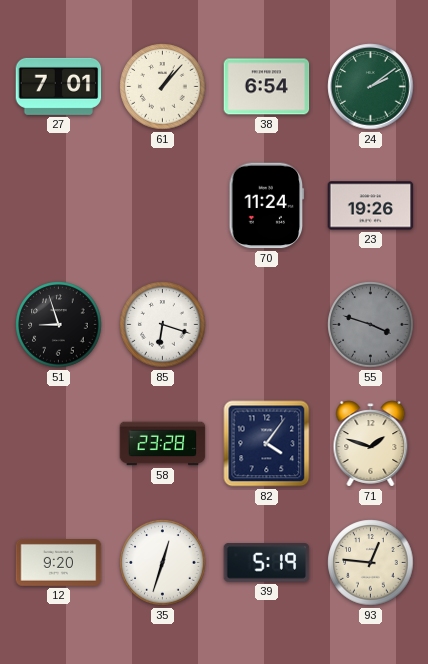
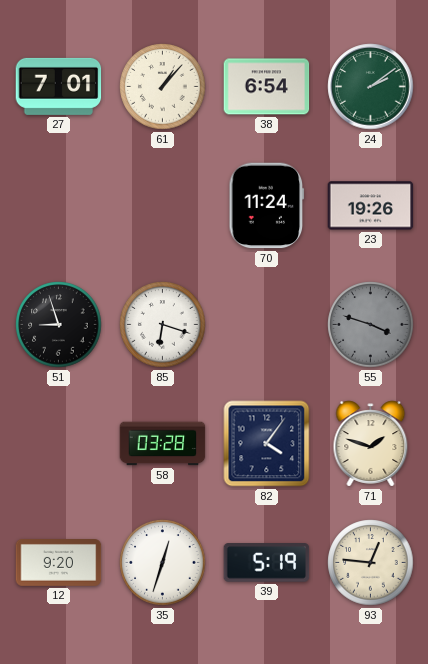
58: 23:28 -> 03:28 (163, 444)
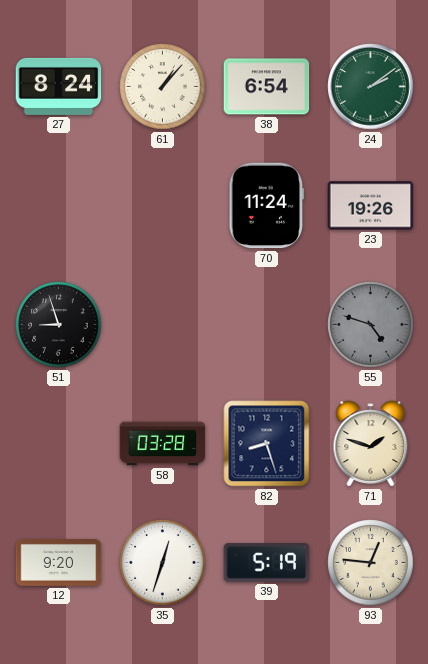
27: 7:01 -> 8:24 (59, 86)
85: 6:18 -> none (163, 325)
55: 3:48 -> 4:48 (371, 325)
82: 4:06 -> 8:27 (267, 444)
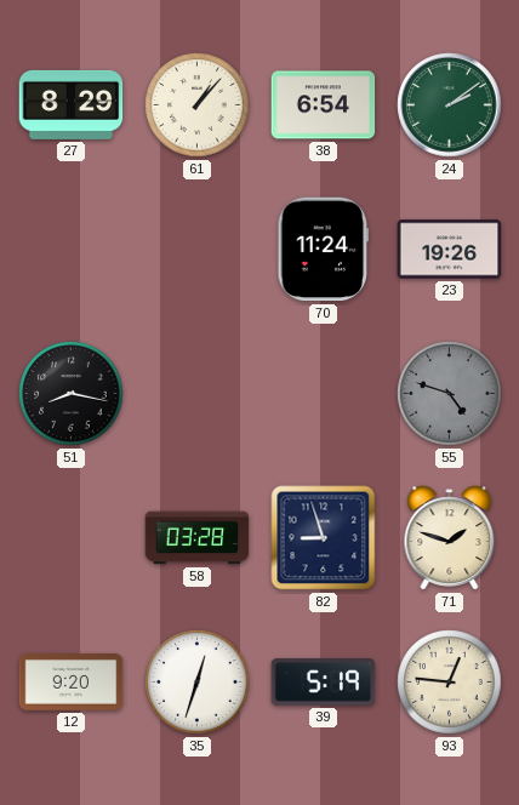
27: 8:24 -> 8:29 (72, 104)
51: 8:57 -> 8:17 (72, 394)
82: 8:27 -> 8:57 (324, 538)
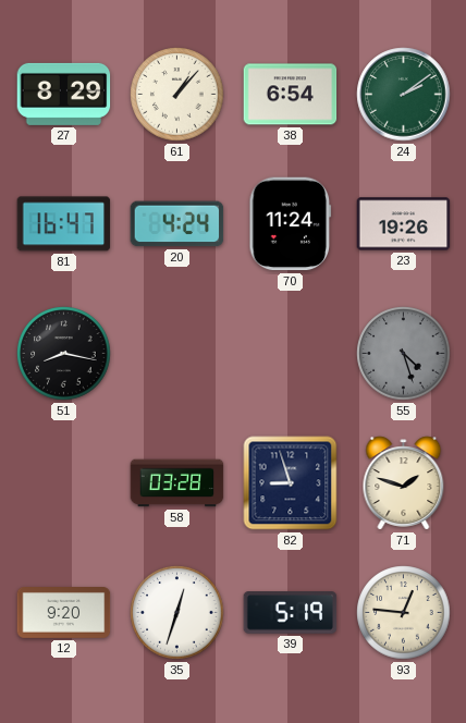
81: none -> 16:47 (64, 224)
20: none -> 4:24 (177, 224)
55: 4:48 -> 4:27 (404, 354)
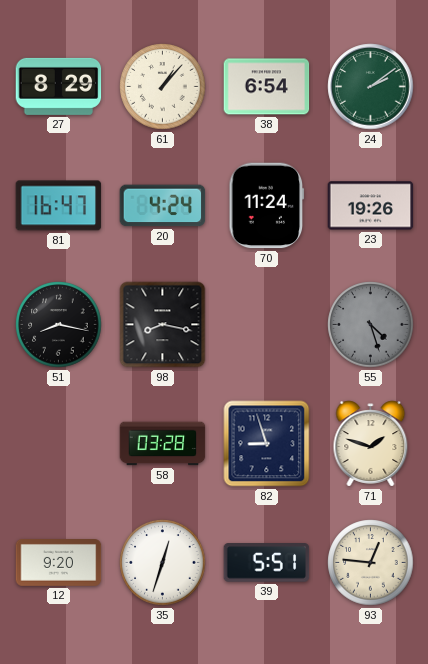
98: none -> 8:17 (163, 325)
39: 5:19 -> 5:51 (267, 563)
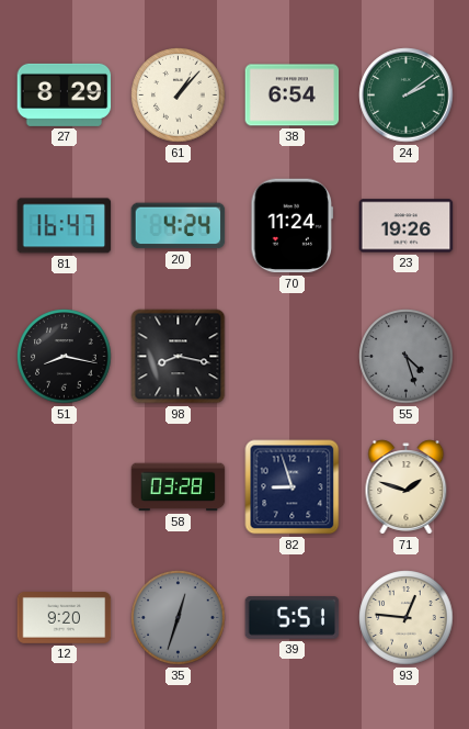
35 dial: white -> grey (179, 618)
